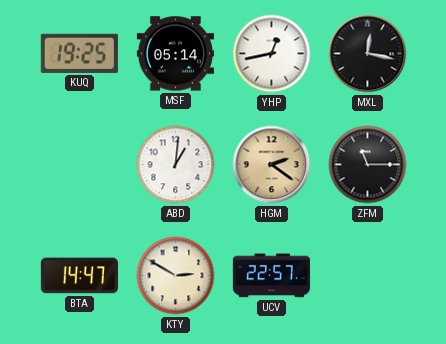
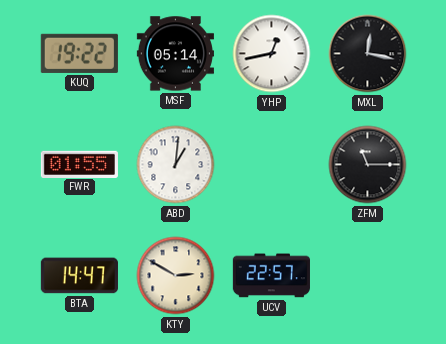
KUQ: 19:25 -> 19:22 (79, 53)
FWR: none -> 01:55 (79, 164)
HGM: 2:21 -> none (272, 165)
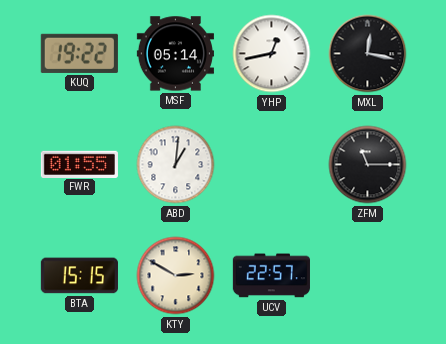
BTA: 14:47 -> 15:15 (79, 276)
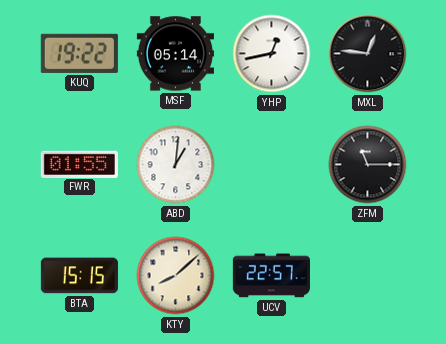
MXL: 12:17 -> 12:46 (368, 54)
KTY: 2:50 -> 8:08 (176, 276)
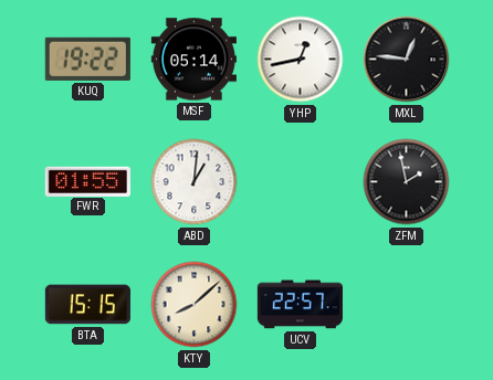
ZFM: 11:15 -> 1:58 (407, 182)
